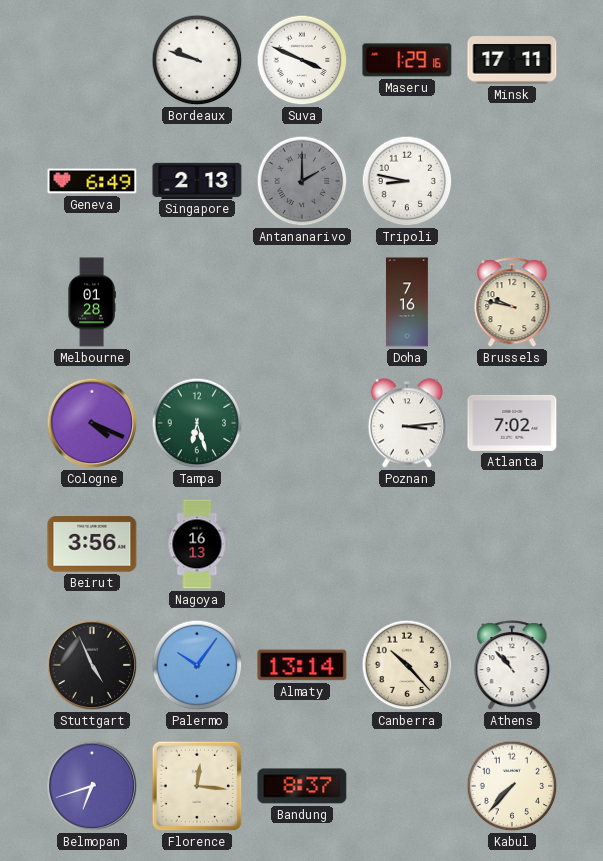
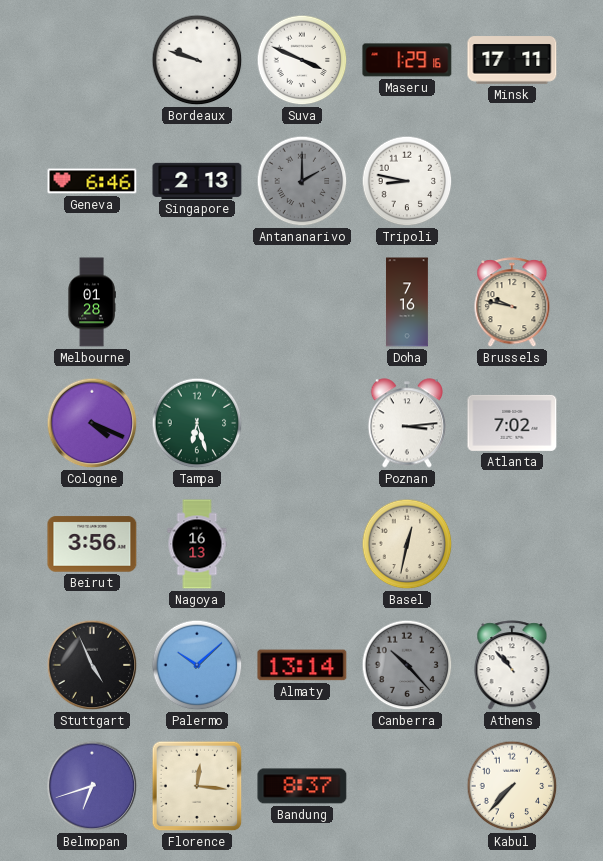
Geneva: 6:49 -> 6:46 (92, 181)
Basel: none -> 12:32 (407, 544)
Palermo: 10:06 -> 10:08 (197, 665)
Canberra dial: cream -> grey (407, 665)
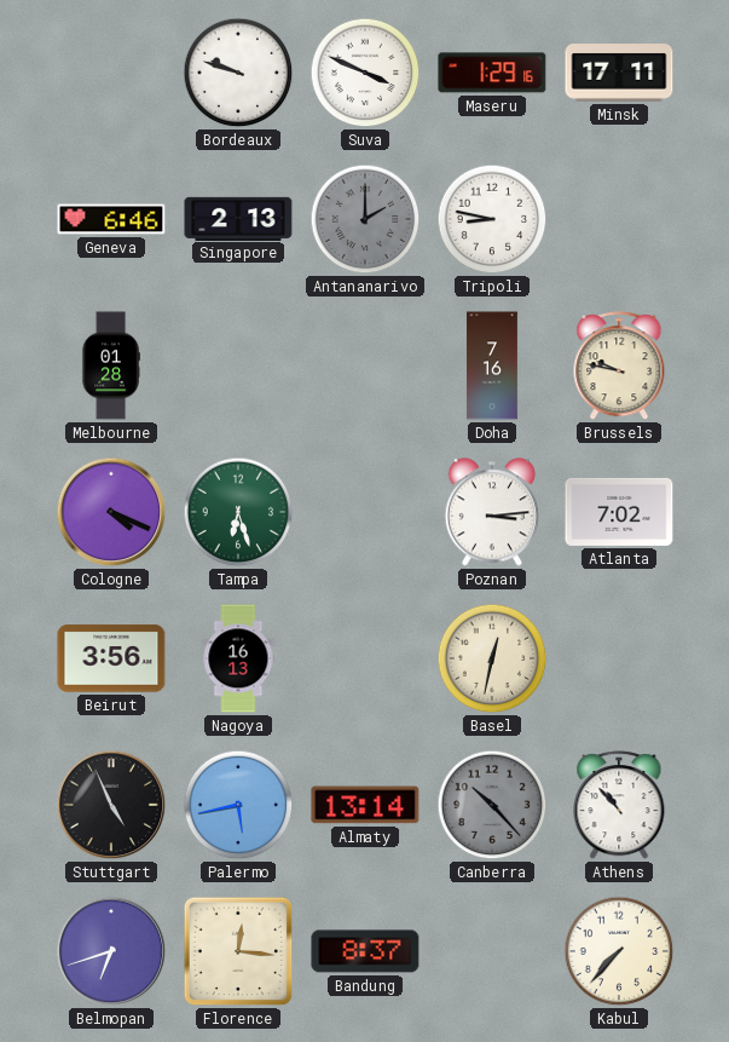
Palermo: 10:08 -> 5:43 (238, 805)
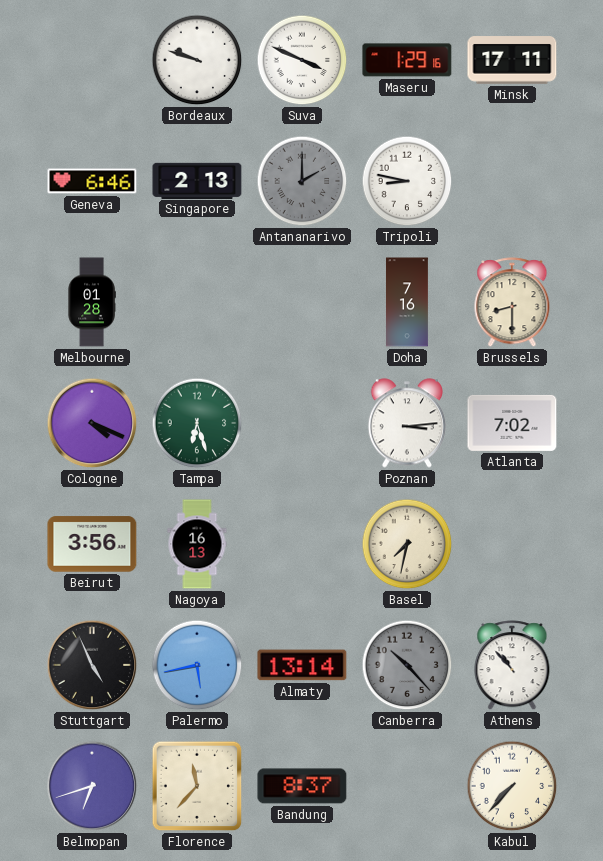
Brussels: 9:47 -> 8:30 (512, 303)
Basel: 12:32 -> 7:32 (407, 544)
Florence: 12:16 -> 11:37 (197, 786)
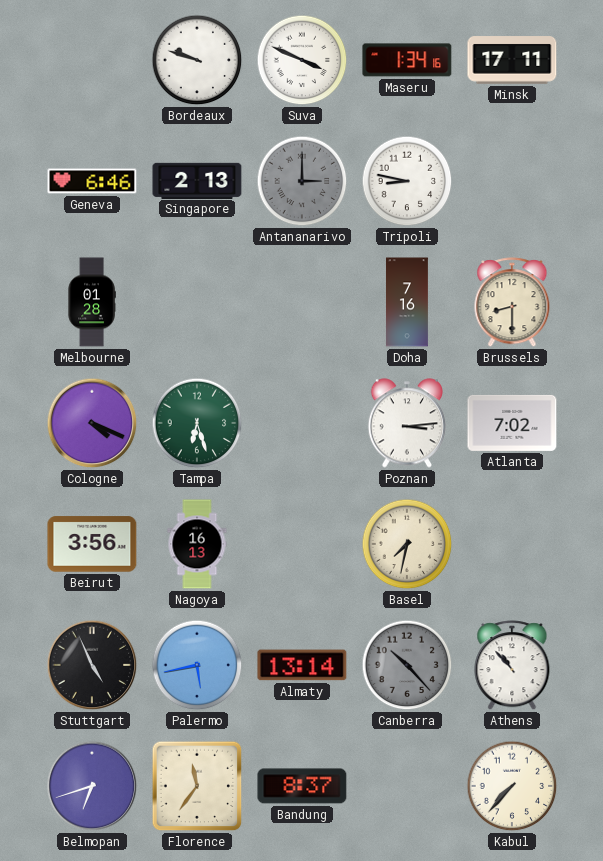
Maseru: 1:29 -> 1:34 (407, 60)
Antananarivo: 2:00 -> 3:00 (302, 181)
Florence: 11:37 -> 11:36 (197, 786)
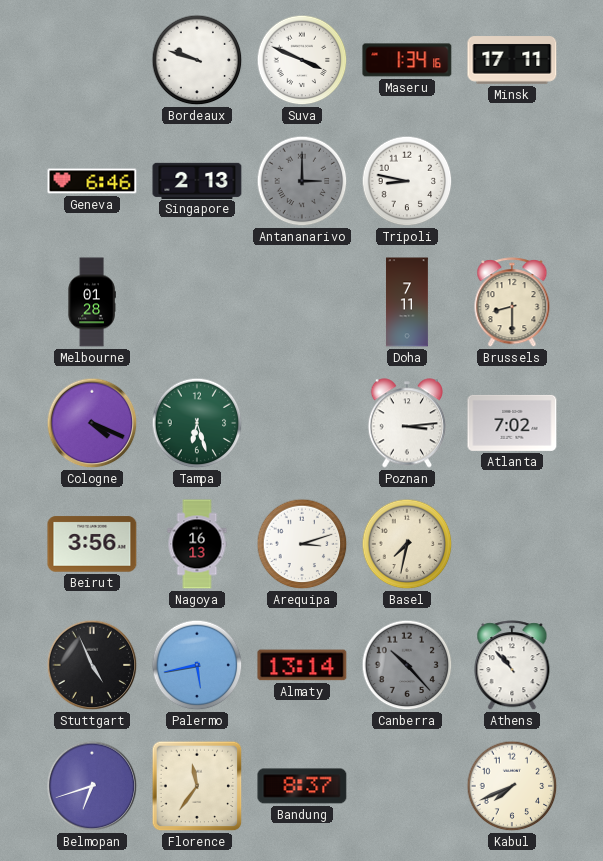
Doha: 7:16 -> 7:11 (407, 302)
Arequipa: none -> 3:12 (302, 544)
Kabul: 7:37 -> 7:41 (512, 786)
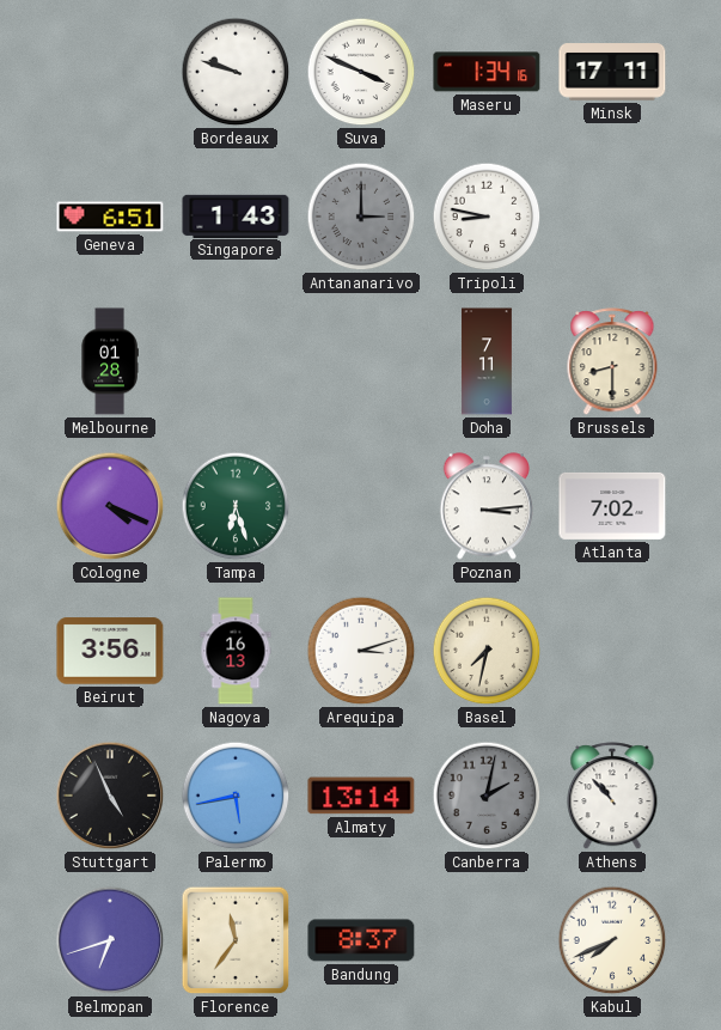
Geneva: 6:46 -> 6:51 (110, 217)
Singapore: 2:13 -> 1:43 (236, 215)
Canberra: 10:23 -> 2:02 (487, 796)
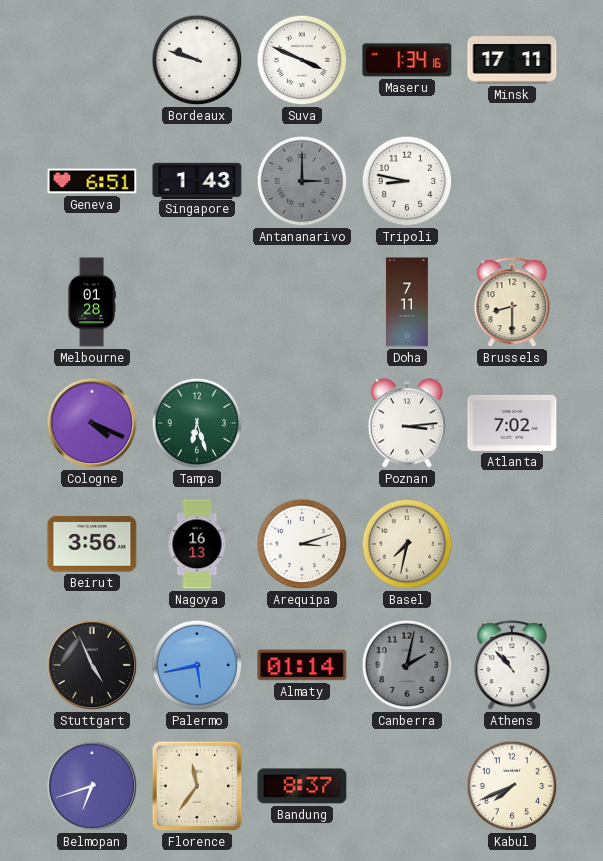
Almaty: 13:14 -> 01:14 (302, 665)
